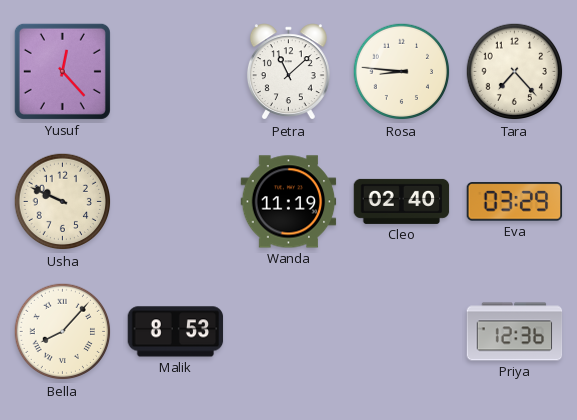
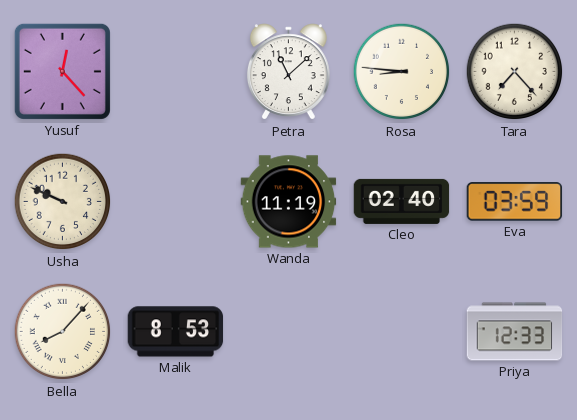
Eva: 03:29 -> 03:59 (515, 202)
Priya: 12:36 -> 12:33 (515, 332)
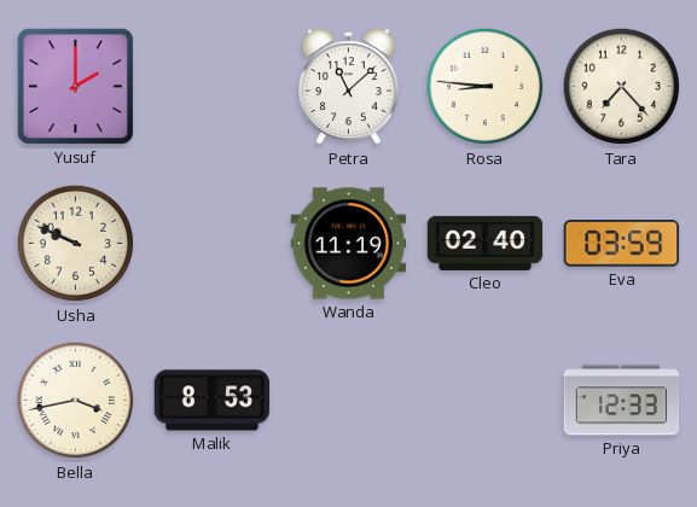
Yusuf: 12:23 -> 2:00 (75, 86)
Bella: 8:07 -> 3:43 (76, 401)
